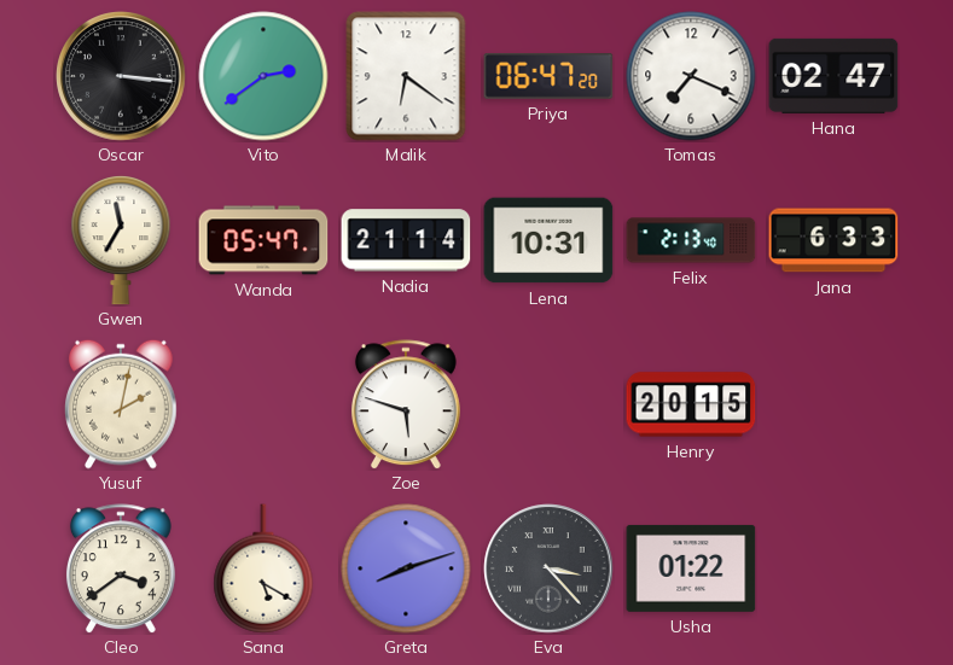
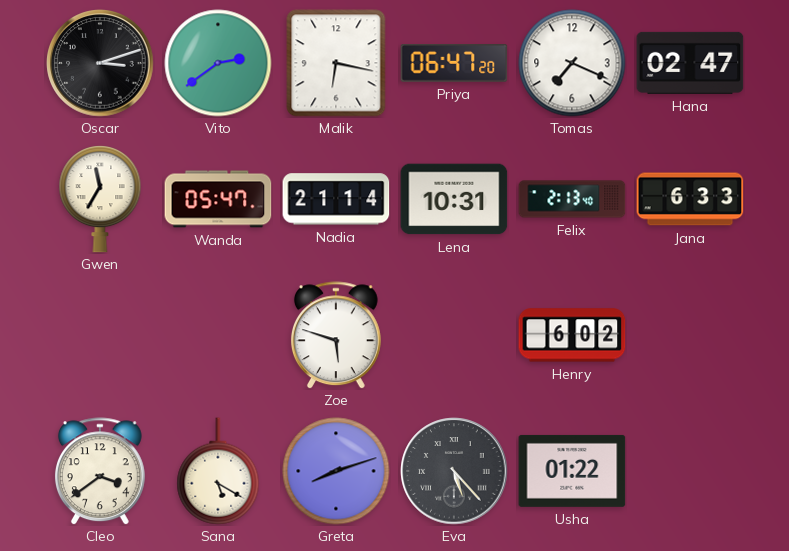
Oscar: 3:16 -> 3:12 (100, 63)
Malik: 6:21 -> 6:17 (336, 63)
Yusuf: 2:02 -> none (121, 404)
Henry: 20:15 -> 6:02 (572, 335)
Eva: 3:23 -> 5:23 (454, 471)
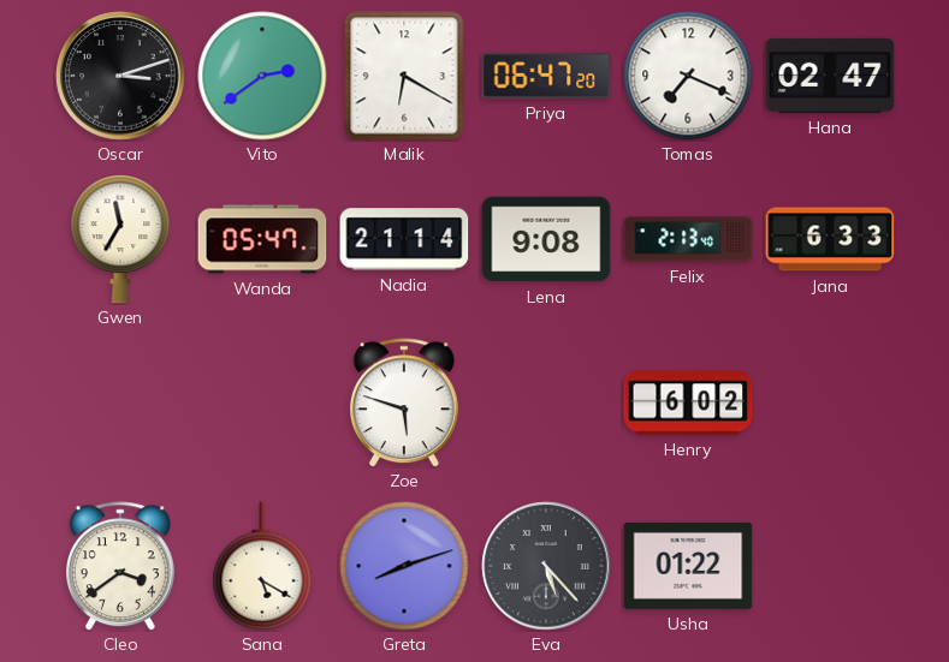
Malik: 6:17 -> 6:20 (404, 76)
Lena: 10:31 -> 9:08 (546, 239)
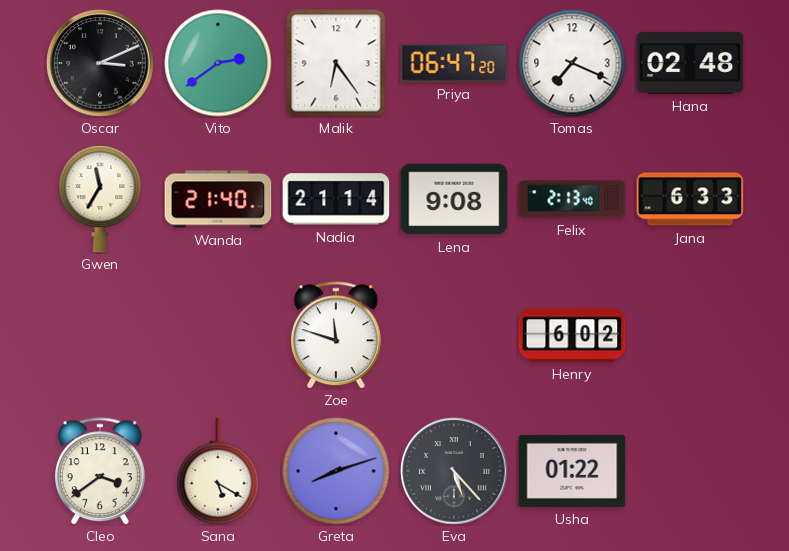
Oscar: 3:12 -> 3:11 (100, 63)
Malik: 6:20 -> 6:24 (336, 63)
Hana: 02:47 -> 02:48 (690, 63)
Wanda: 05:47 -> 21:40 (218, 199)
Zoe: 5:48 -> 11:48 (336, 335)
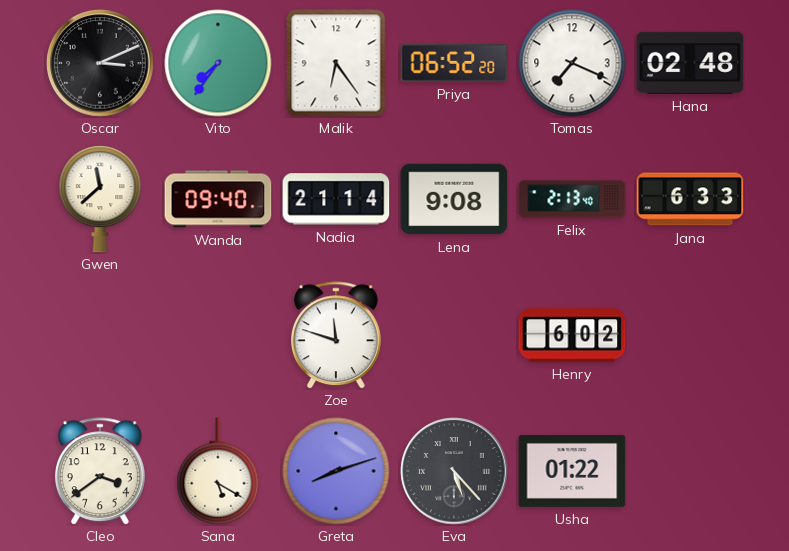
Vito: 2:39 -> 7:36 (218, 63)
Priya: 06:47 -> 06:52 (454, 64)
Gwen: 11:35 -> 11:38 (100, 199)
Wanda: 21:40 -> 09:40 (218, 199)
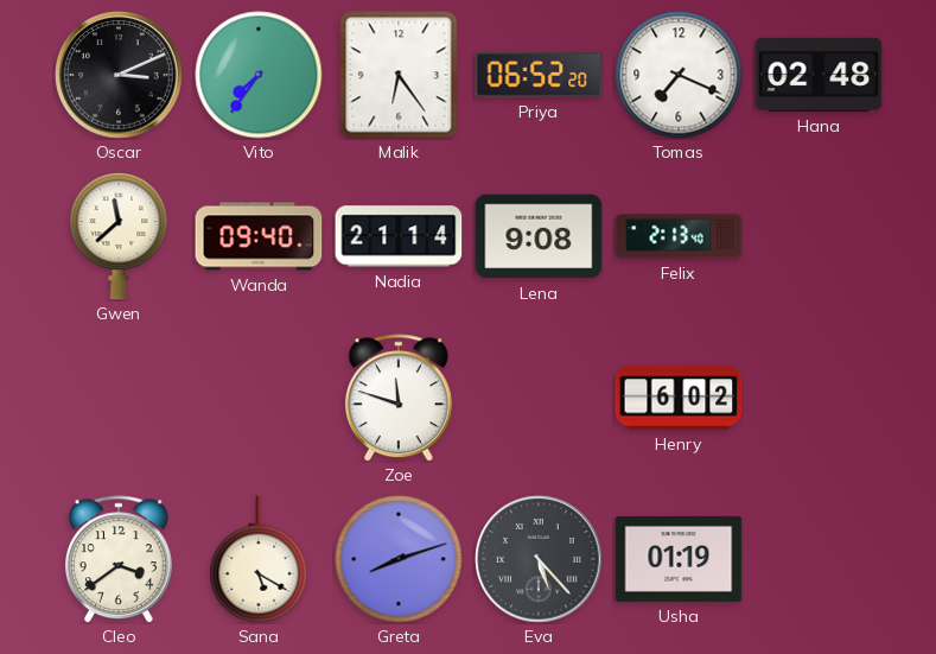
Jana: 6:33 -> none (690, 199)
Usha: 01:22 -> 01:19 (679, 559)
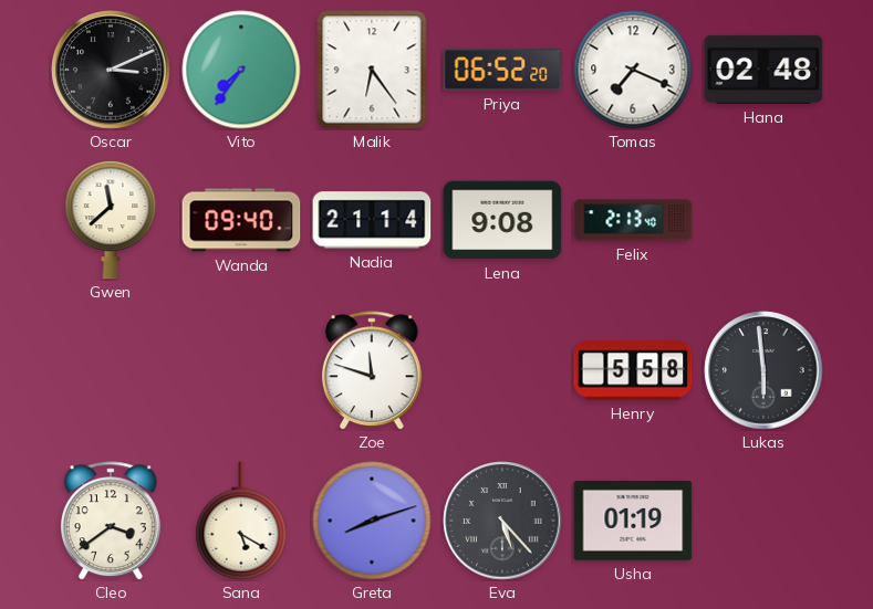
Henry: 6:02 -> 5:58 (633, 370)
Lukas: none -> 5:59 (763, 370)
